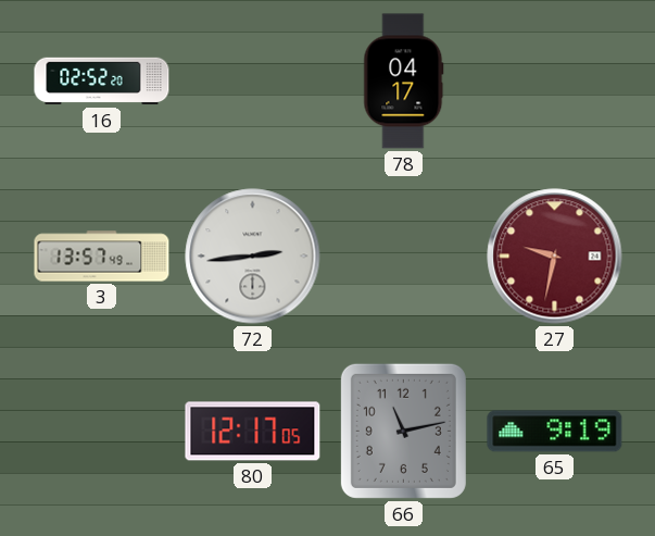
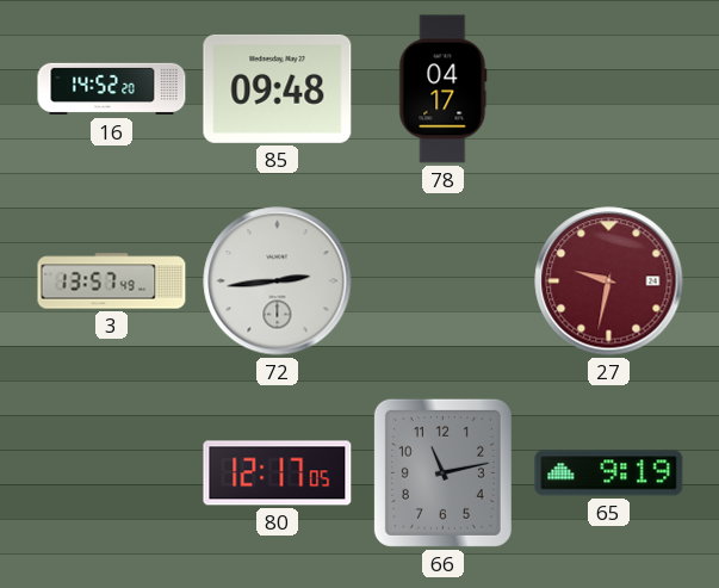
16: 02:52 -> 14:52 (112, 89)
85: none -> 09:48 (278, 88)
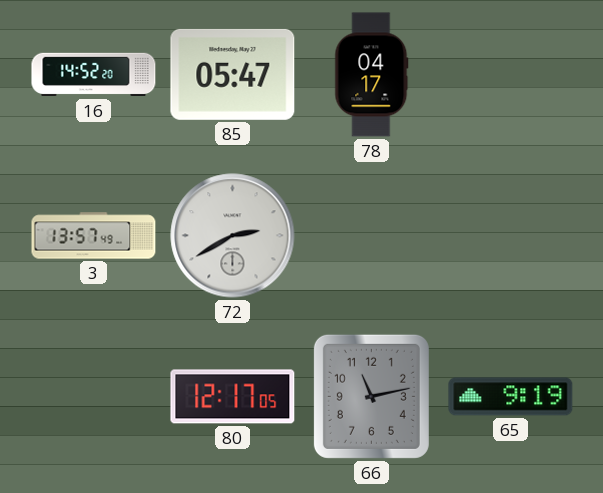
85: 09:48 -> 05:47 (233, 74)
72: 2:44 -> 2:40 (233, 236)
27: 9:32 -> none (609, 281)
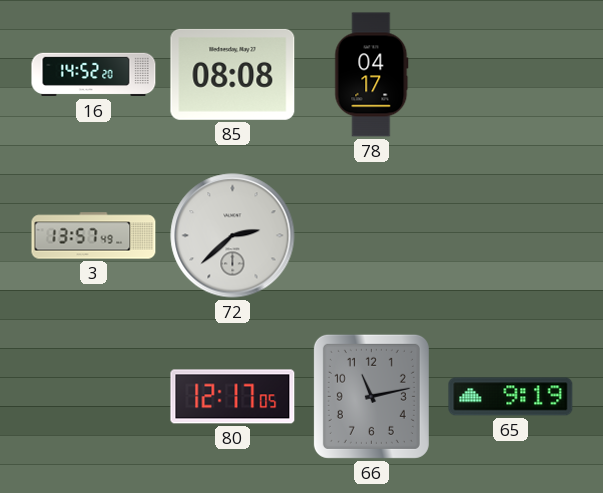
85: 05:47 -> 08:08 (233, 74)
72: 2:40 -> 2:38 (233, 236)
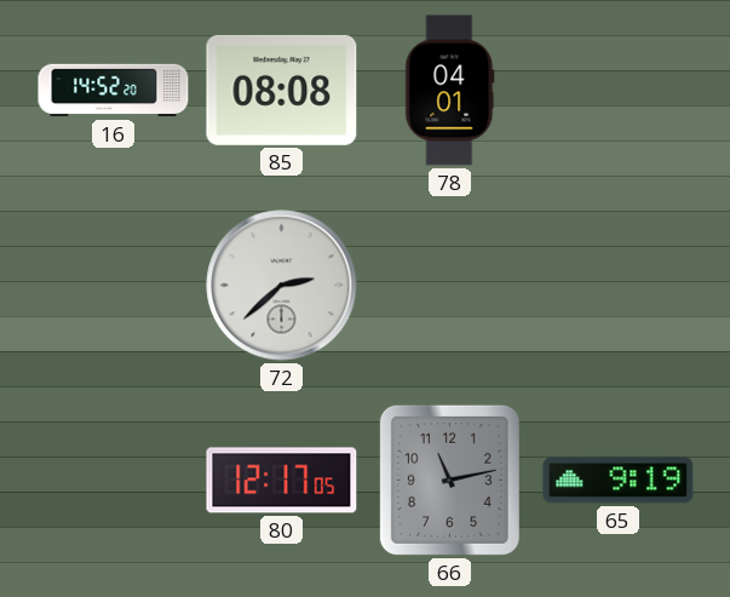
78: 04:17 -> 04:01 (450, 91)
3: 13:57 -> none (94, 236)
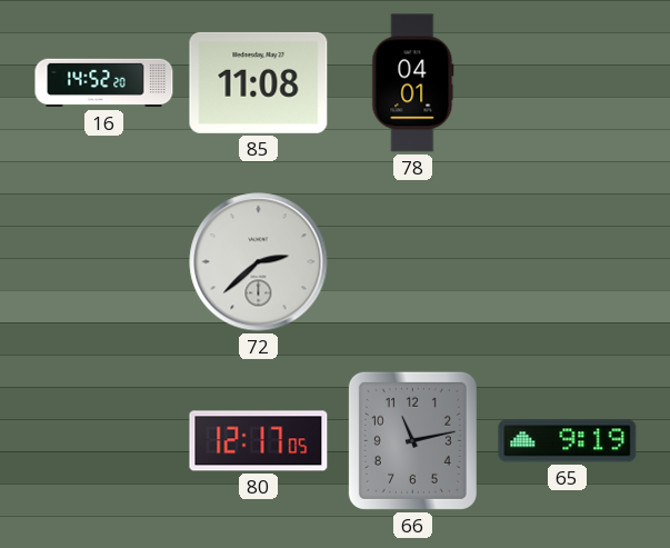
85: 08:08 -> 11:08 (259, 82)
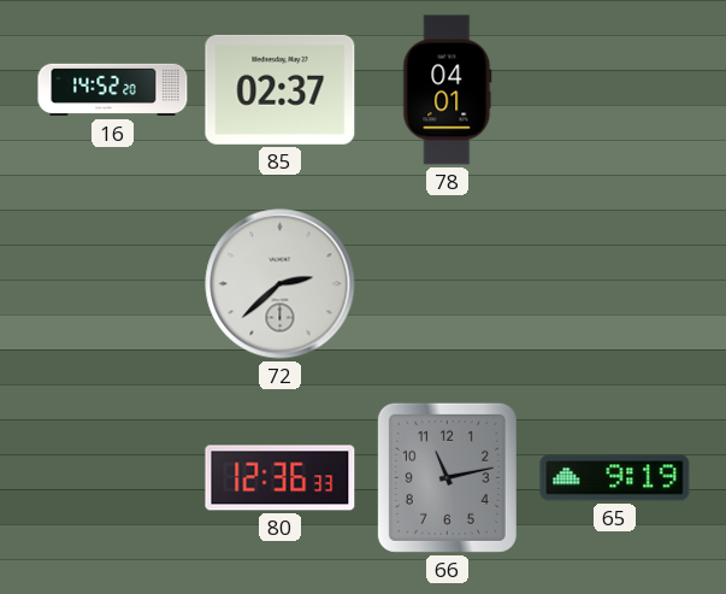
85: 11:08 -> 02:37 (281, 89)
80: 12:17 -> 12:36 (281, 478)
